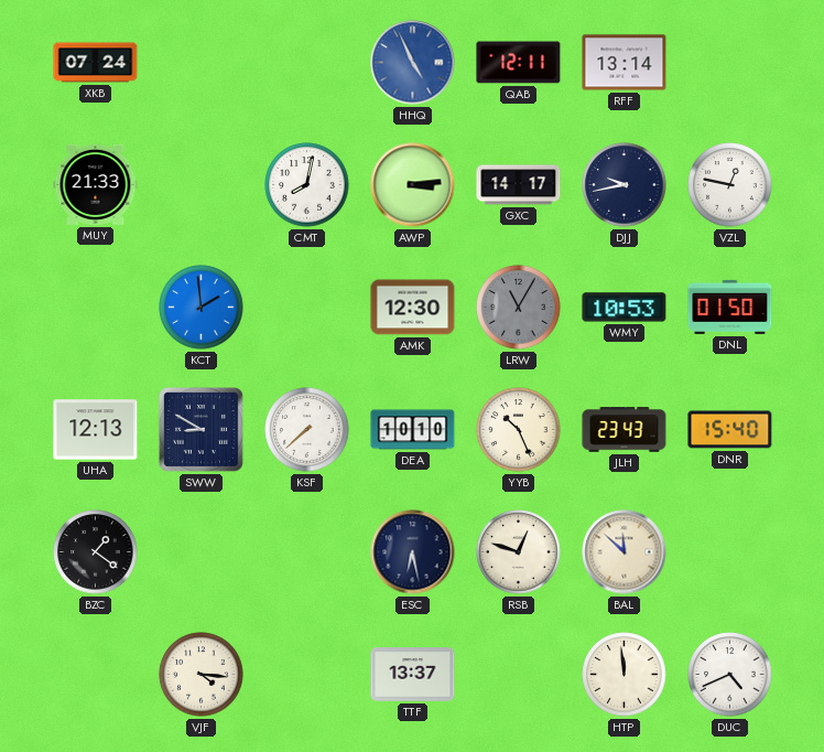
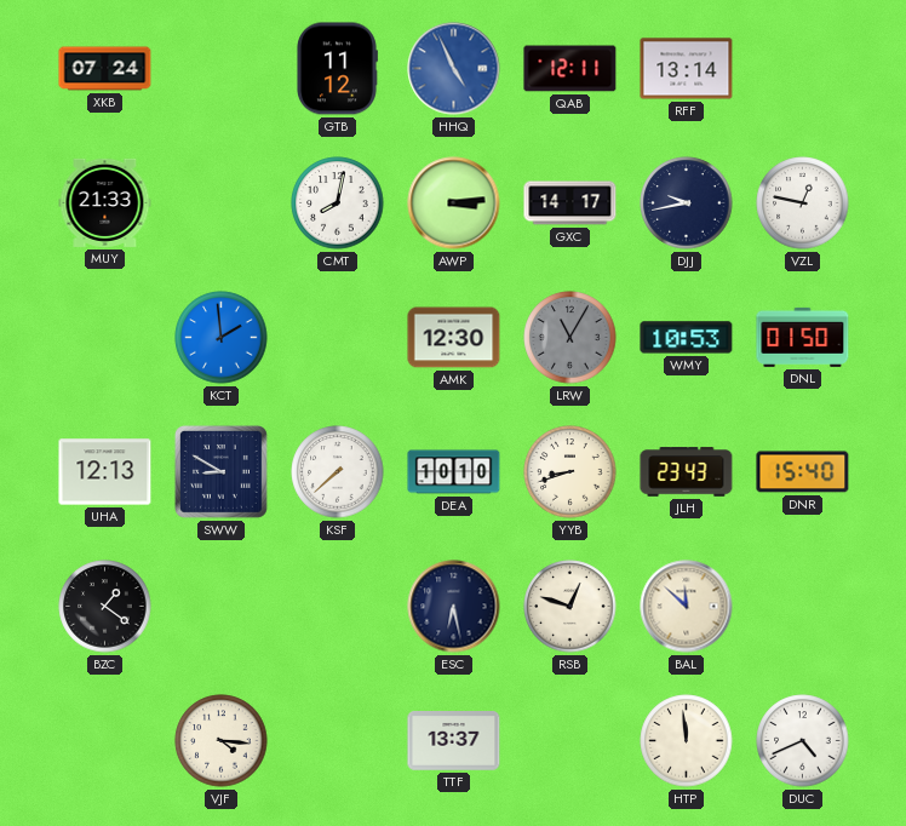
GTB: none -> 11:12 (338, 69)
YYB: 10:26 -> 8:42 (570, 472)
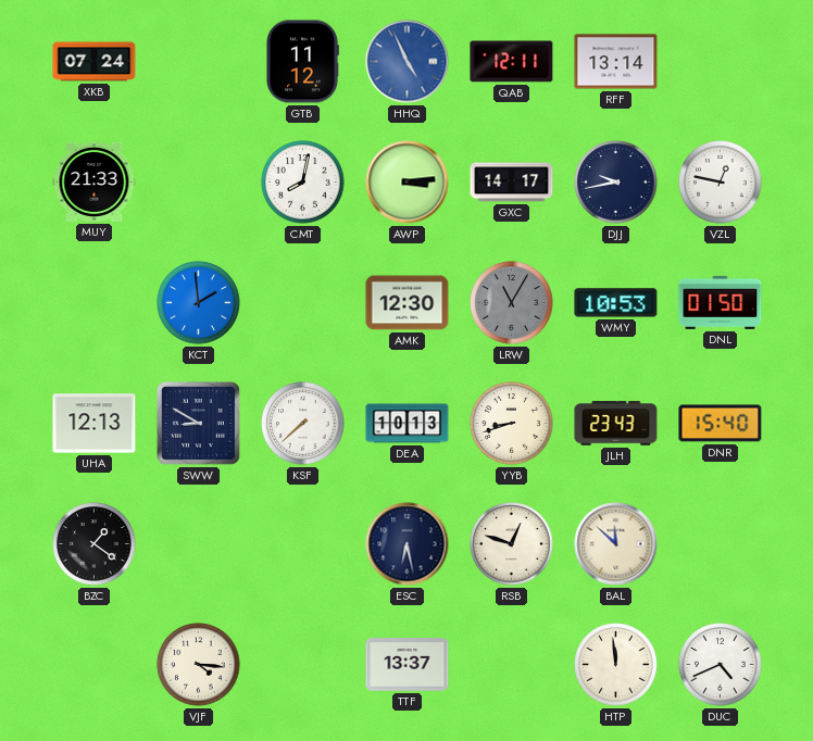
DEA: 10:10 -> 10:13 (408, 424)
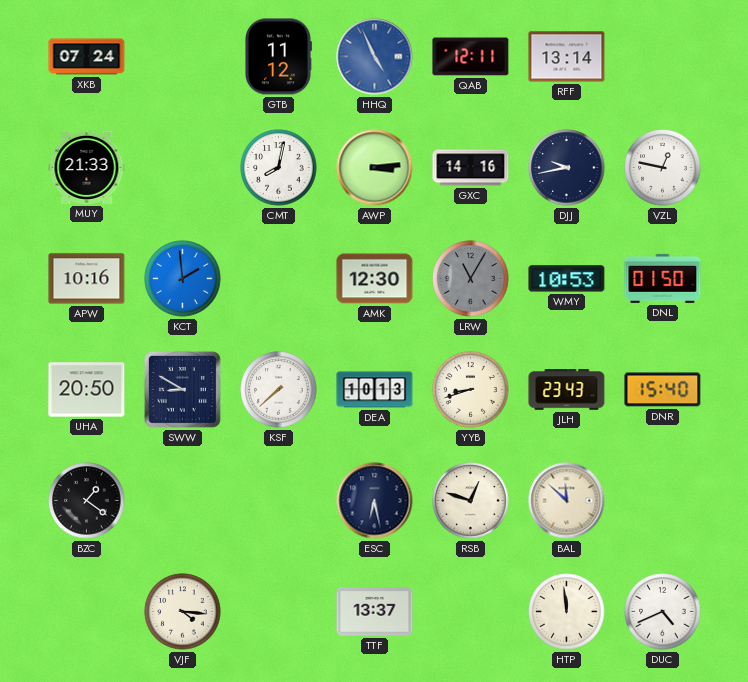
GXC: 14:17 -> 14:16 (471, 168)
APW: none -> 10:16 (87, 279)
UHA: 12:13 -> 20:50 (87, 390)
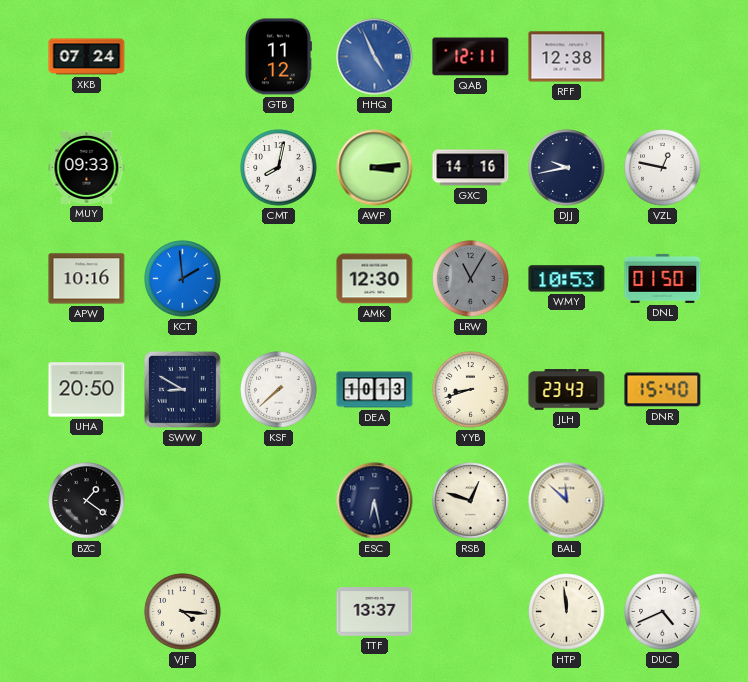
RFF: 13:14 -> 12:38 (567, 57)
MUY: 21:33 -> 09:33 (87, 167)
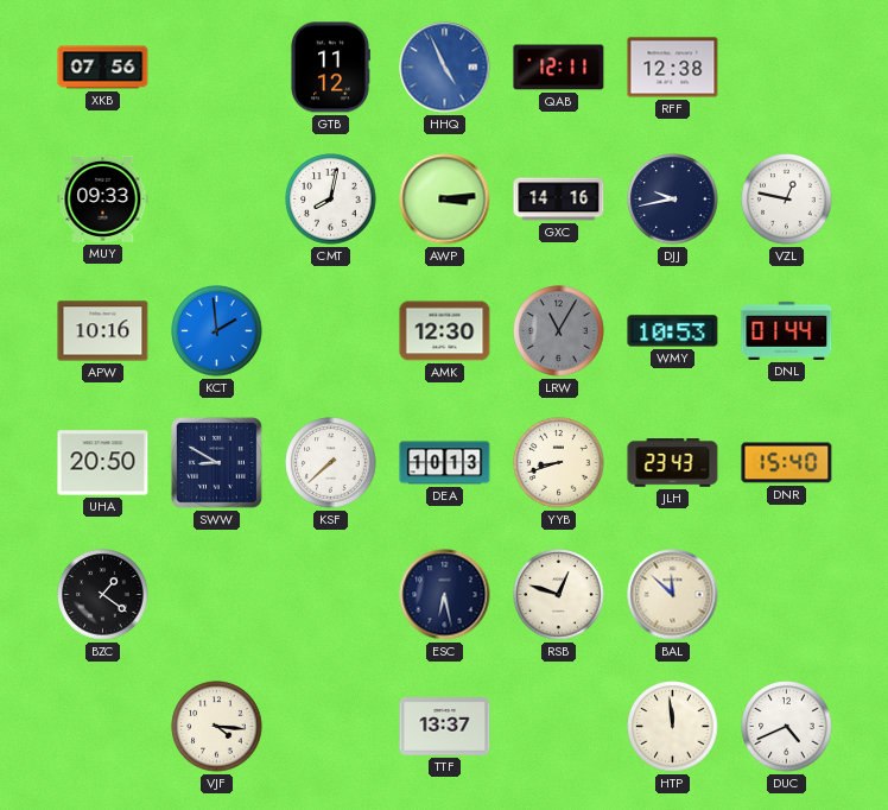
XKB: 07:24 -> 07:56 (103, 68)
DNL: 01:50 -> 01:44 (787, 330)
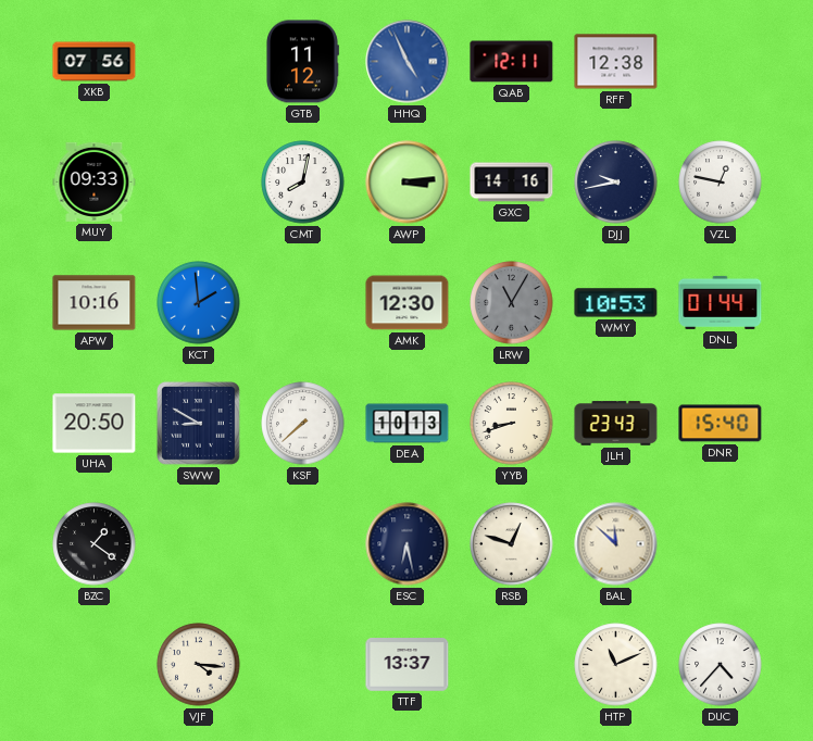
HTP: 11:59 -> 11:11 (616, 665)
DUC: 4:41 -> 4:37 (721, 665)
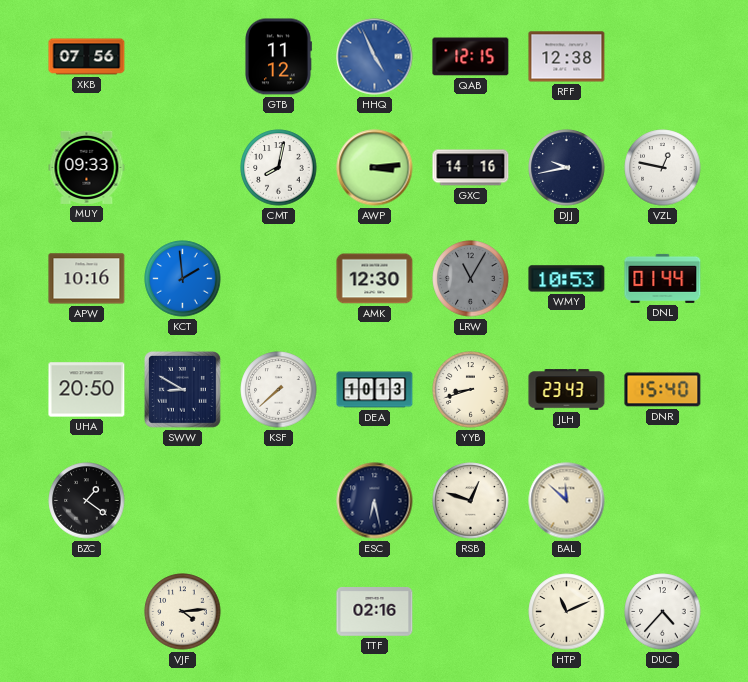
QAB: 12:11 -> 12:15 (471, 57)
VJF: 4:16 -> 4:14 (183, 612)
TTF: 13:37 -> 02:16 (375, 612)
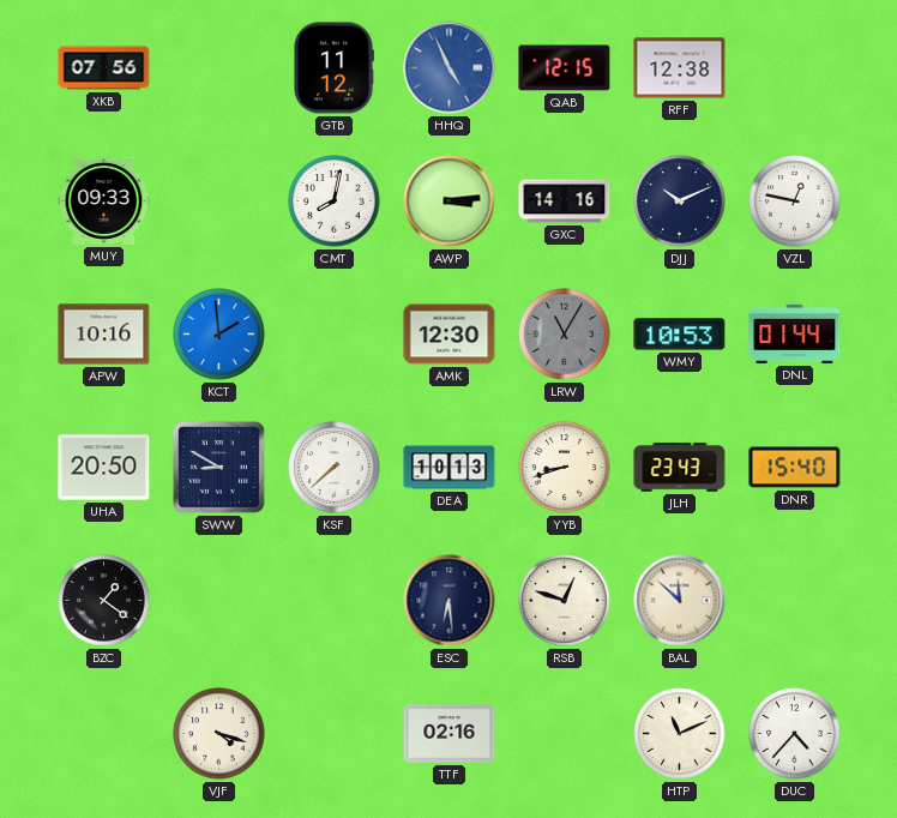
DJJ: 9:43 -> 10:11 (680, 202)
ESC: 6:28 -> 6:29 (450, 601)
VJF: 4:14 -> 4:18 (219, 734)
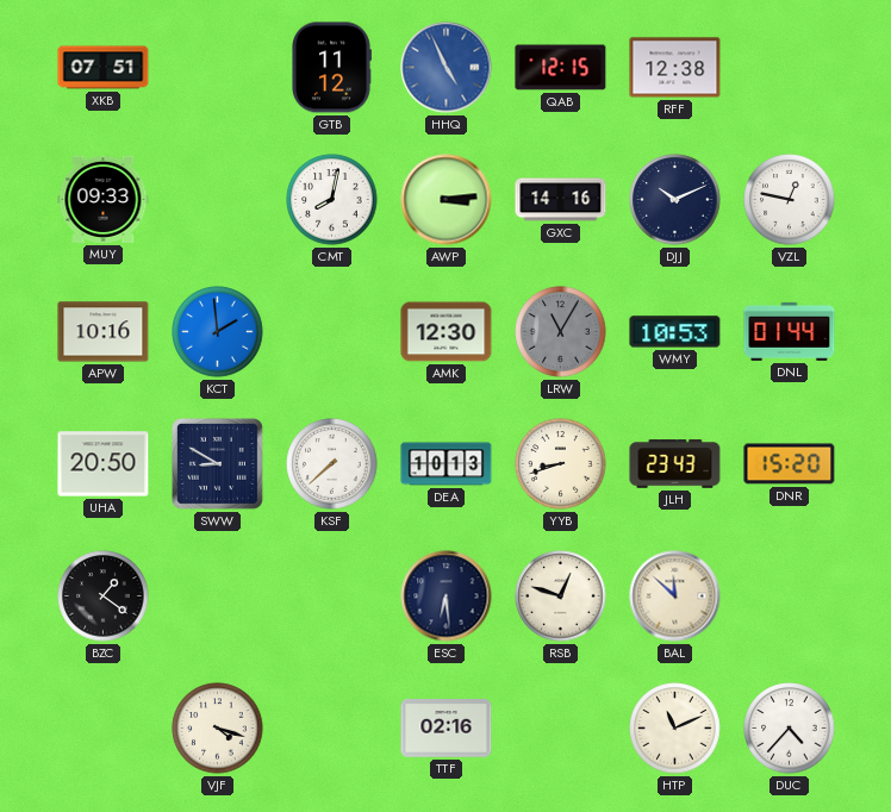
XKB: 07:56 -> 07:51 (104, 68)
DNR: 15:40 -> 15:20 (790, 464)
